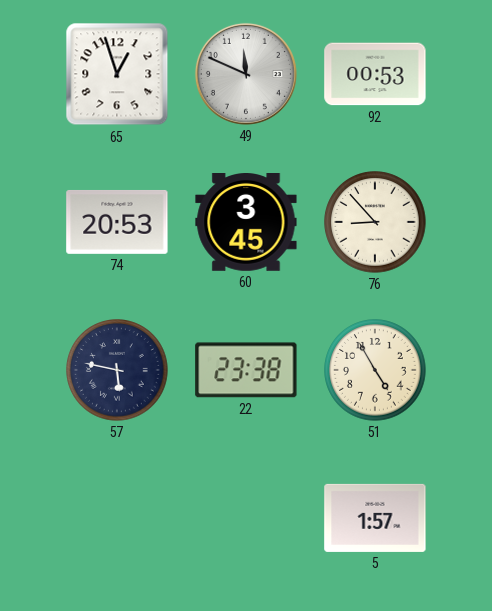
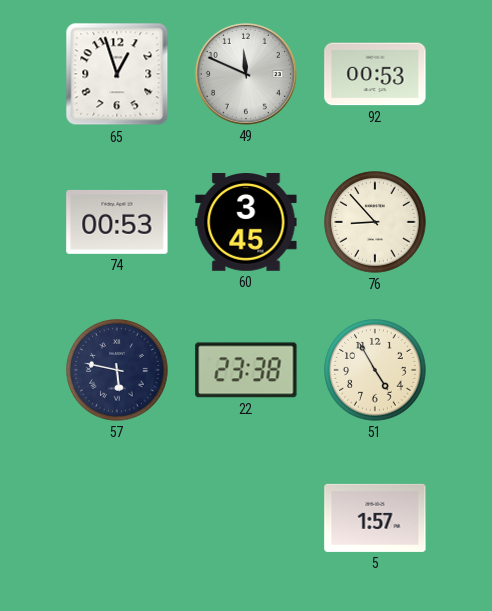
74: 20:53 -> 00:53 (117, 222)
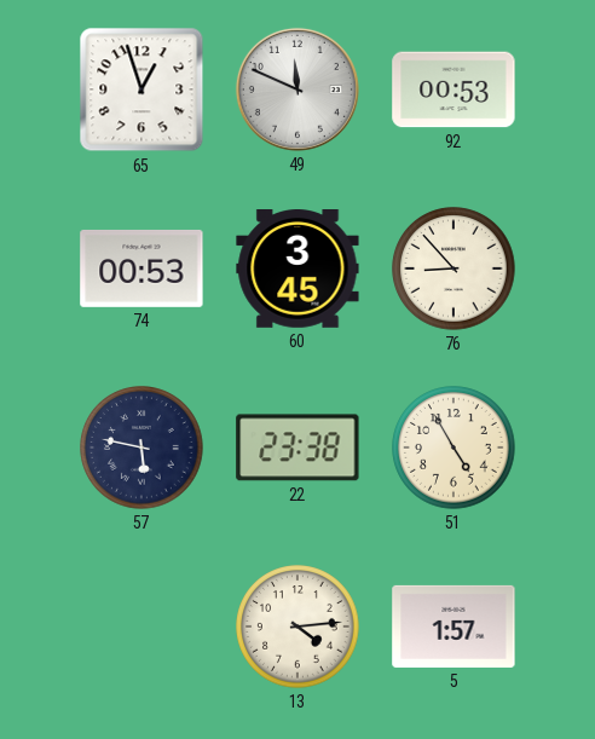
13: none -> 4:14 (297, 627)
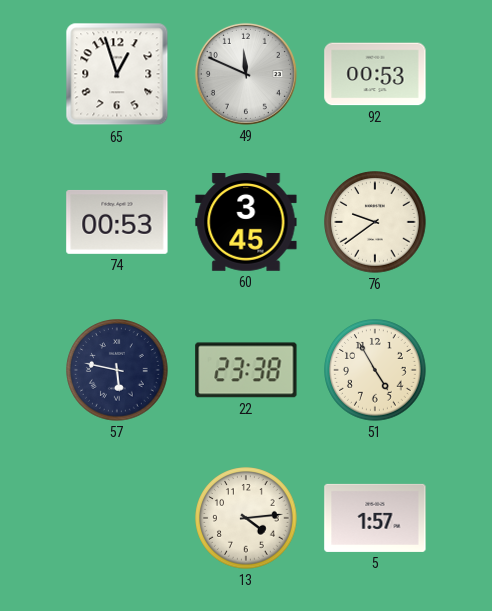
76: 8:53 -> 9:39 (375, 222)
